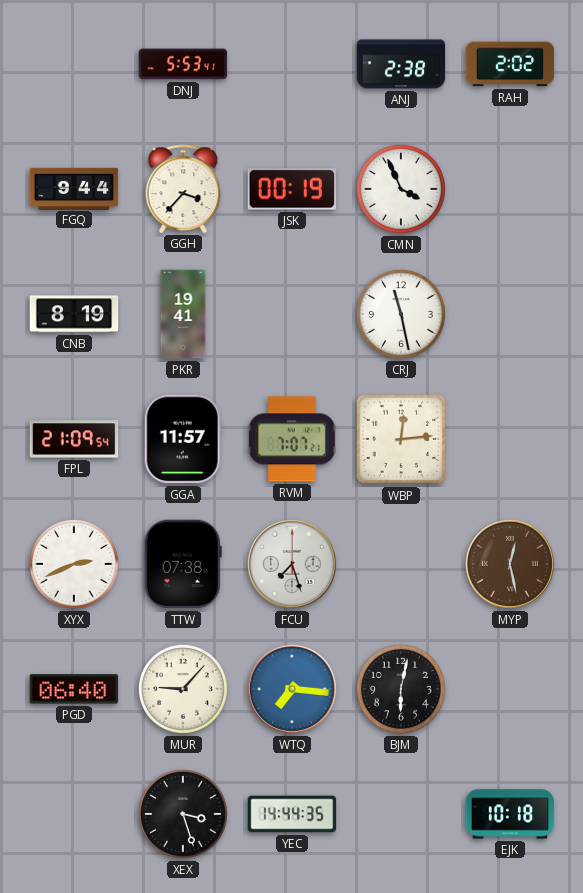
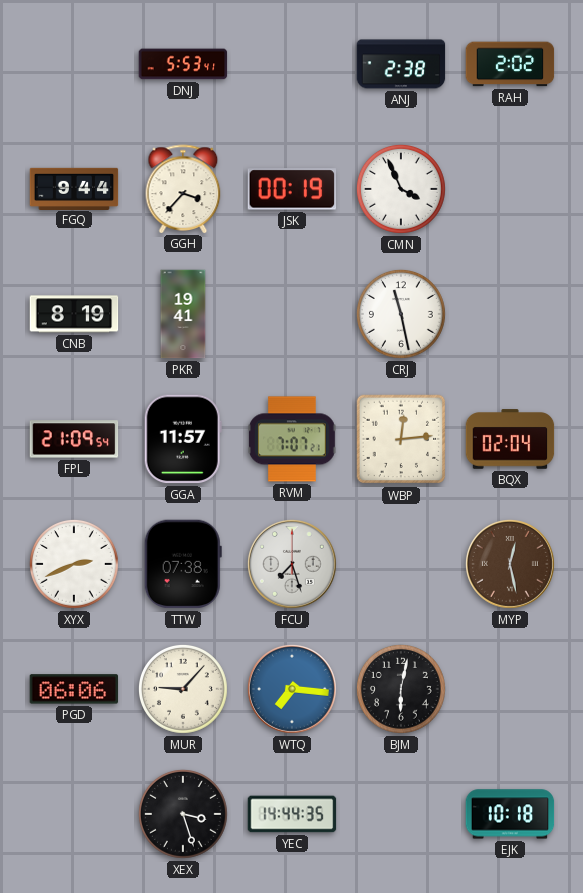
BQX: none -> 02:04 (510, 439)
PGD: 06:40 -> 06:06 (74, 689)
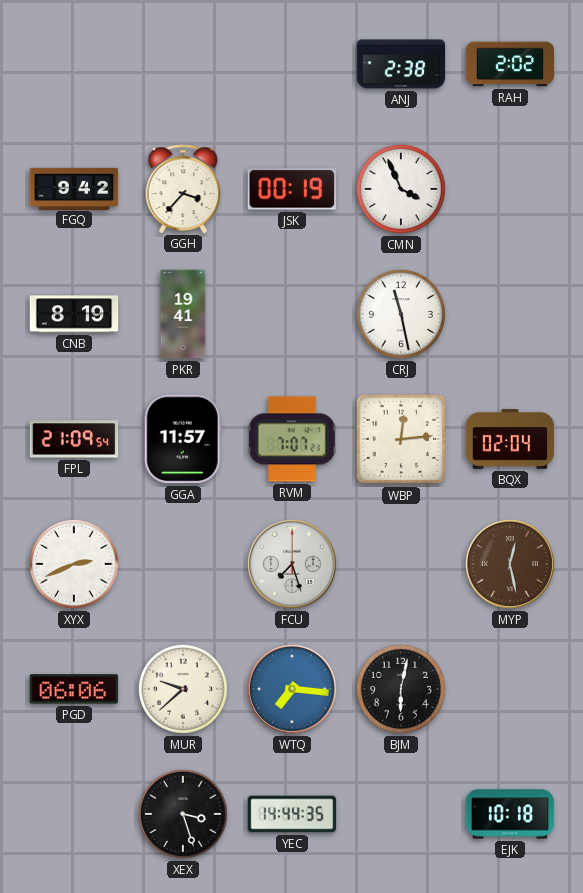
DNJ: 5:53 -> none (183, 64)
FGQ: 9:44 -> 9:42 (74, 188)
TTW: 07:38 -> none (183, 564)
MUR: 9:07 -> 9:38 (183, 689)
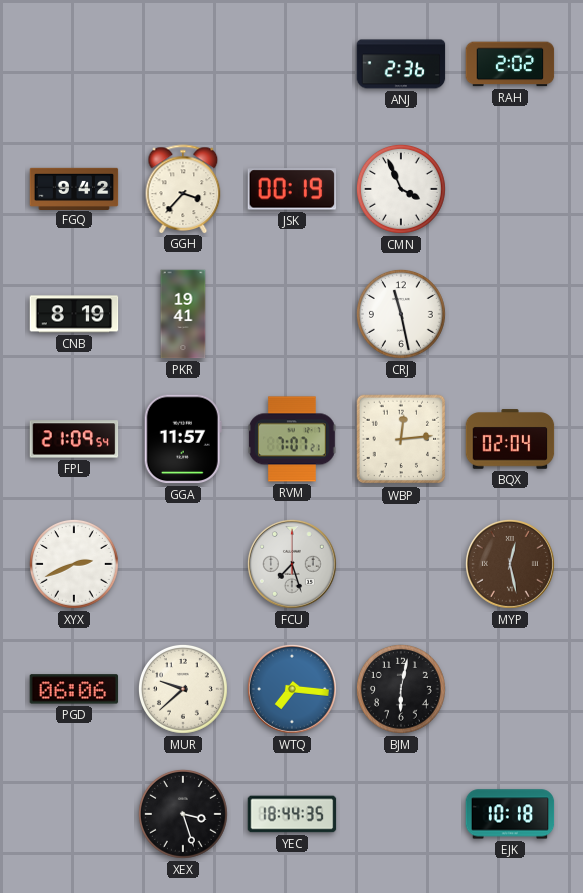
ANJ: 2:38 -> 2:36 (401, 64)
YEC: 14:44 -> 18:44 (292, 814)
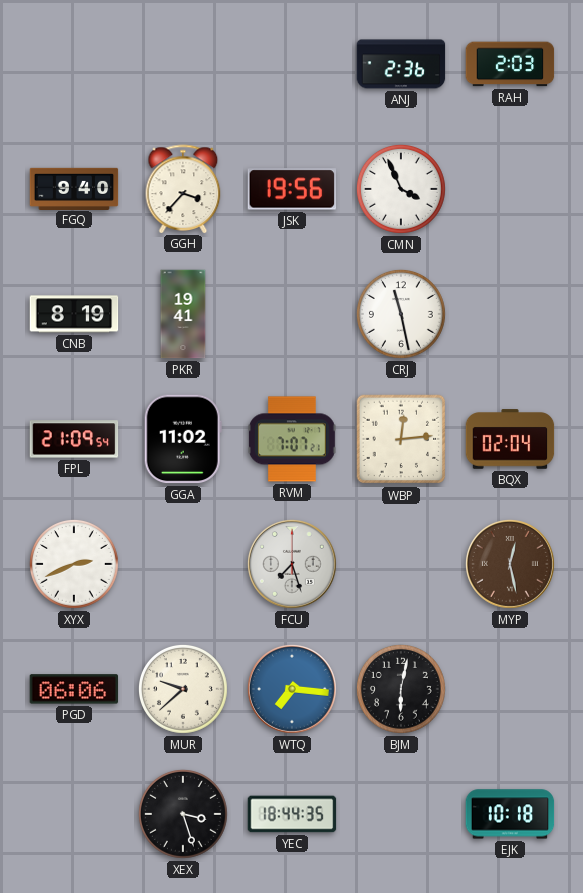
RAH: 2:02 -> 2:03 (510, 64)
FGQ: 9:42 -> 9:40 (74, 188)
JSK: 00:19 -> 19:56 (292, 189)
GGA: 11:57 -> 11:02 (183, 439)
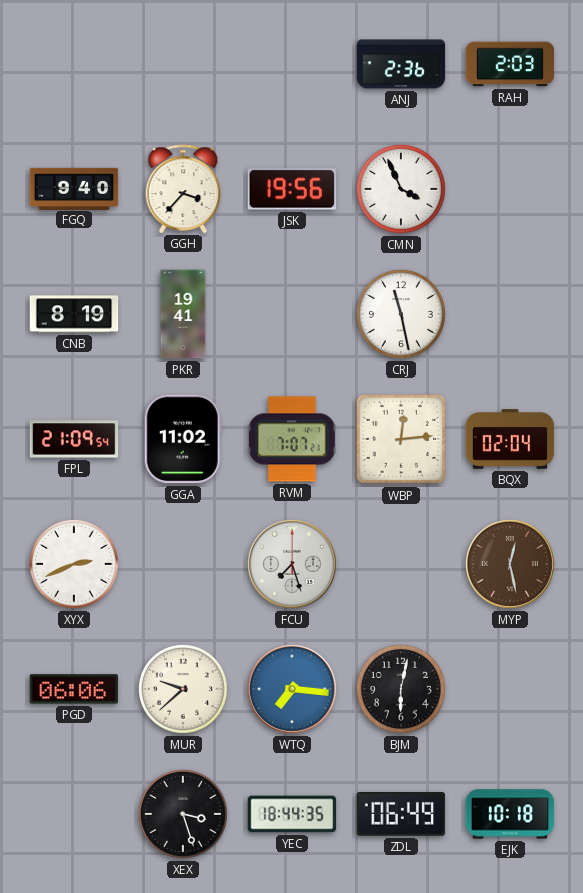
ZDL: none -> 06:49 (401, 814)
